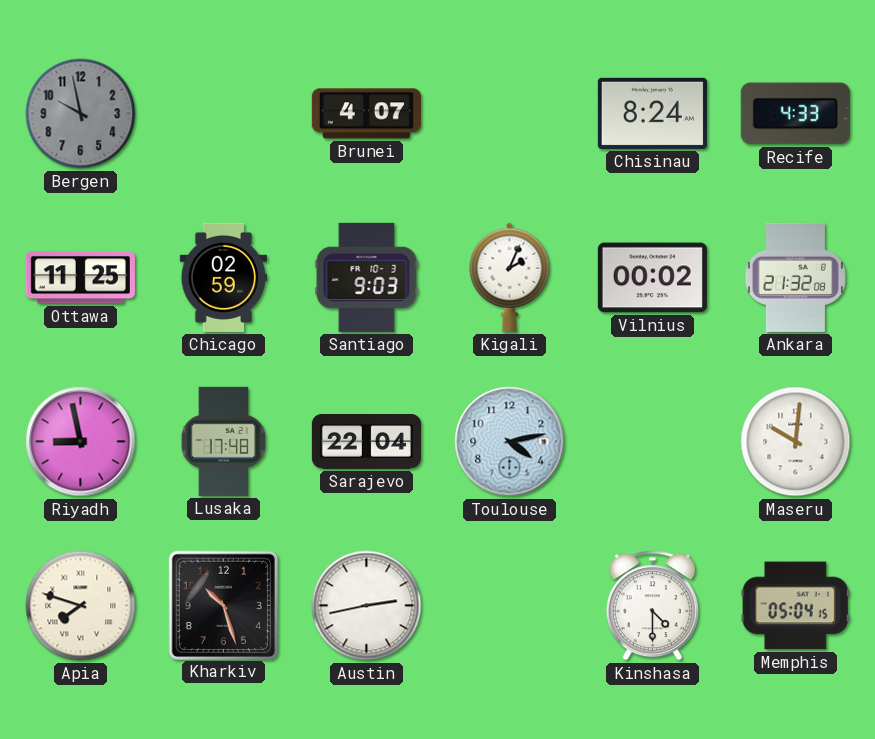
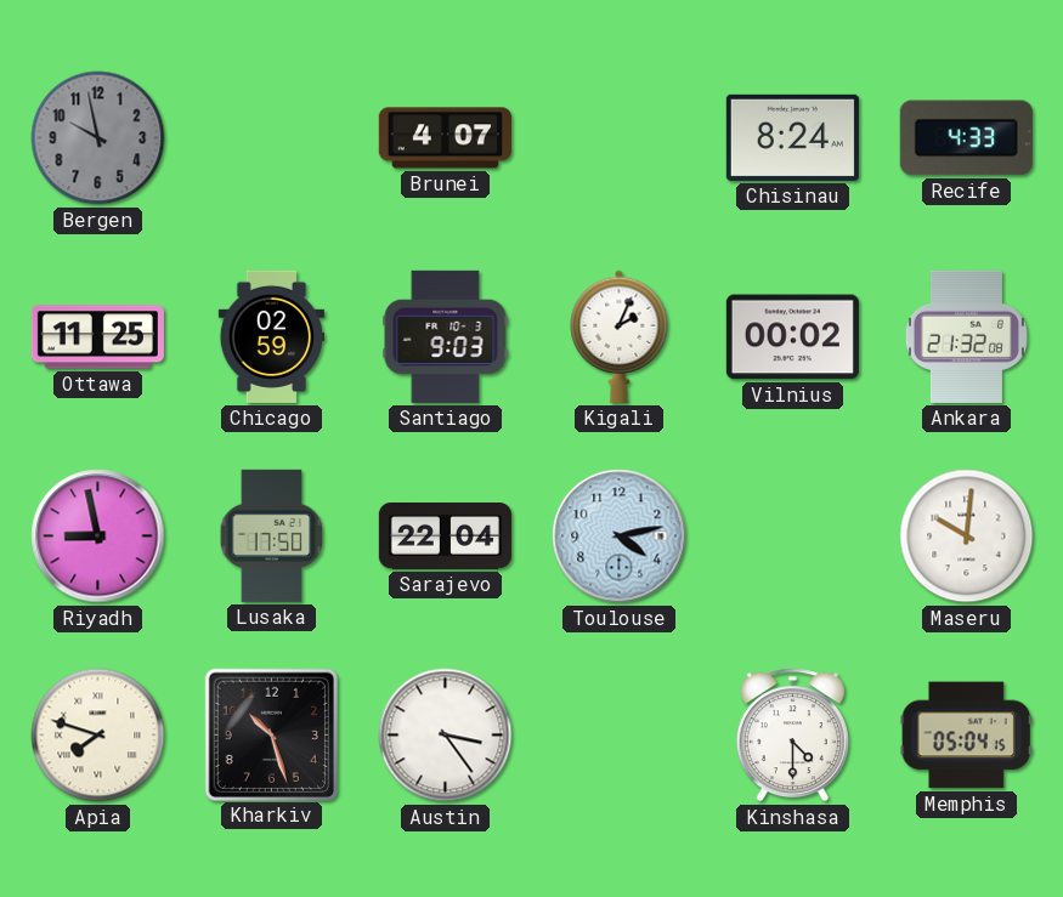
Lusaka: 17:48 -> 17:50 (272, 535)
Austin: 2:43 -> 3:24 (446, 736)
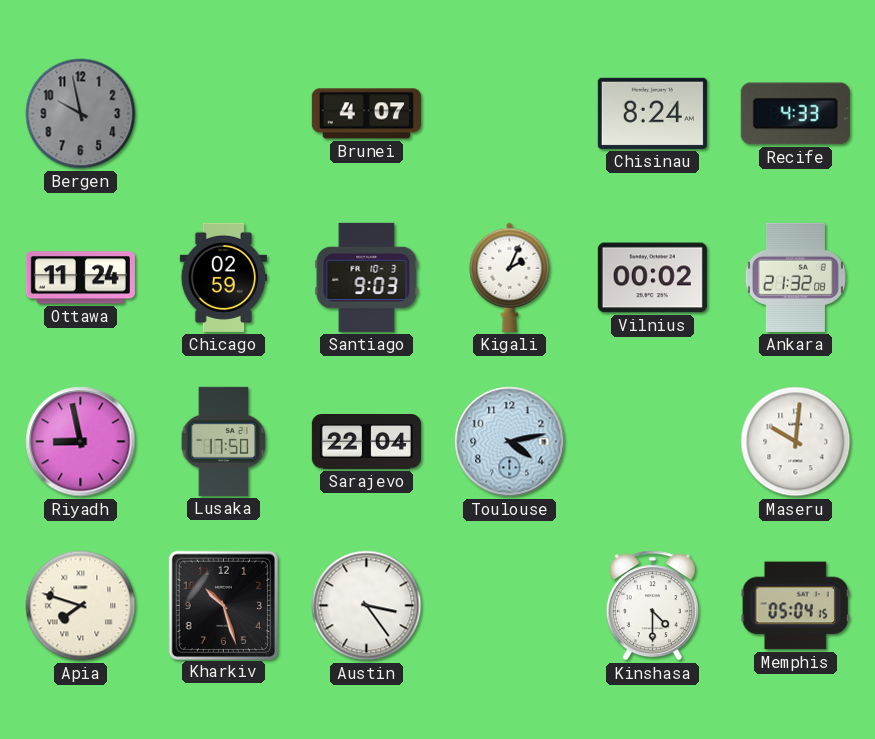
Ottawa: 11:25 -> 11:24 (80, 278)
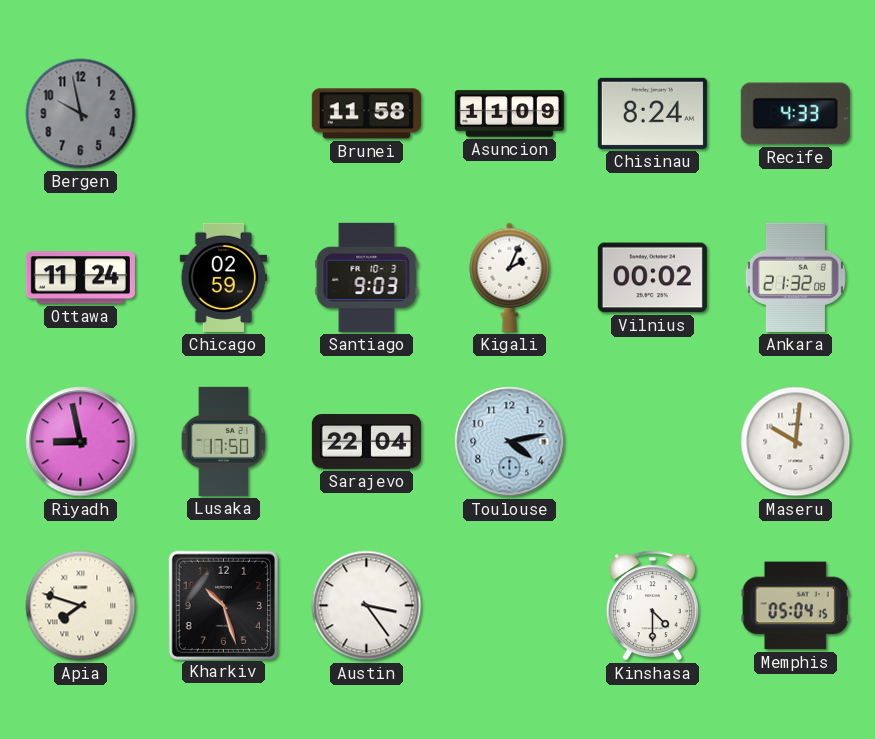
Brunei: 4:07 -> 11:58 (366, 114)
Asuncion: none -> 11:09 (509, 114)
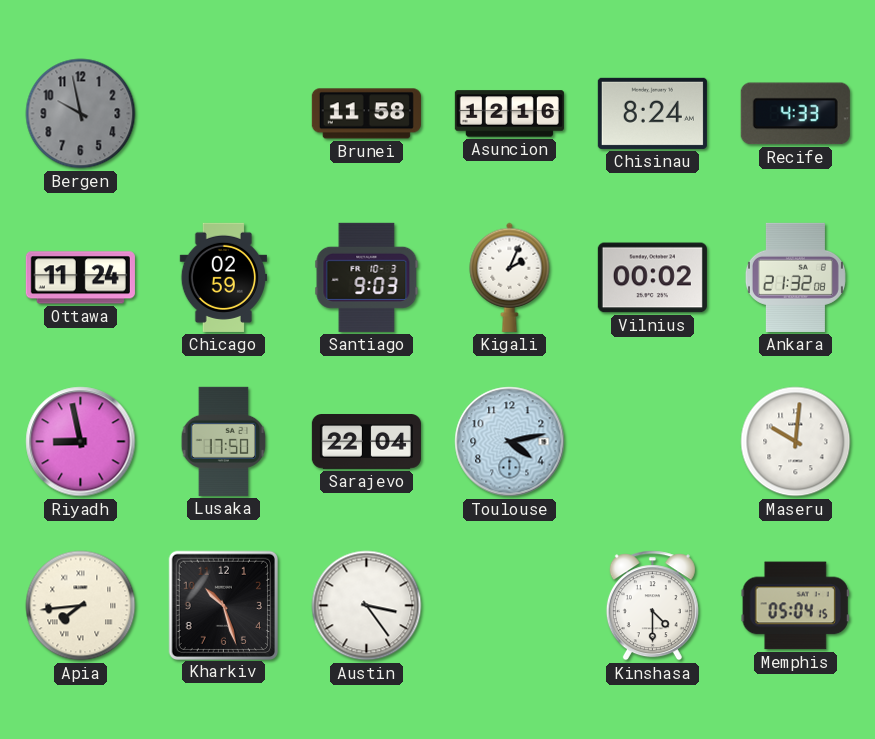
Asuncion: 11:09 -> 12:16 (509, 114)
Apia: 7:48 -> 7:44 (81, 606)
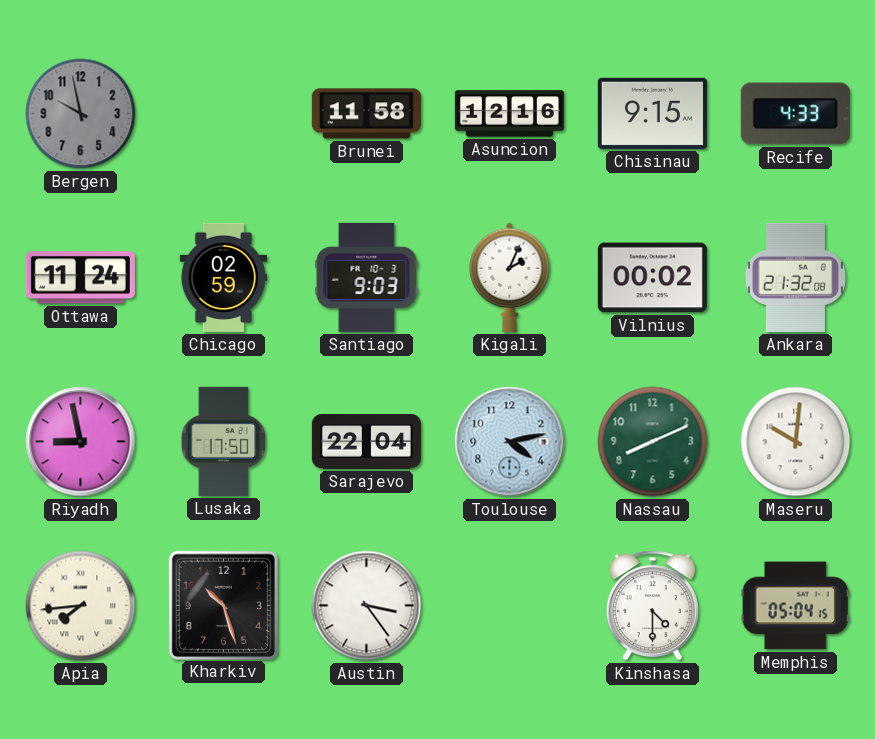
Chisinau: 8:24 -> 9:15 (652, 113)
Nassau: none -> 8:11 (653, 442)
